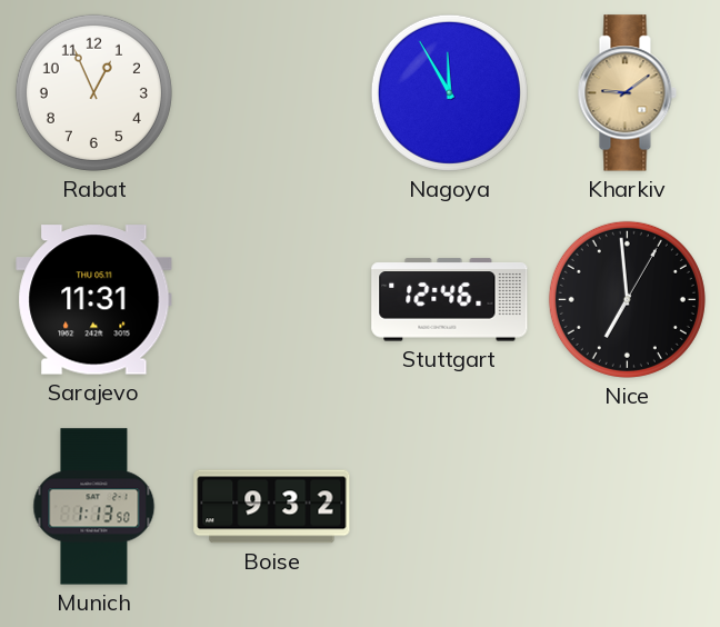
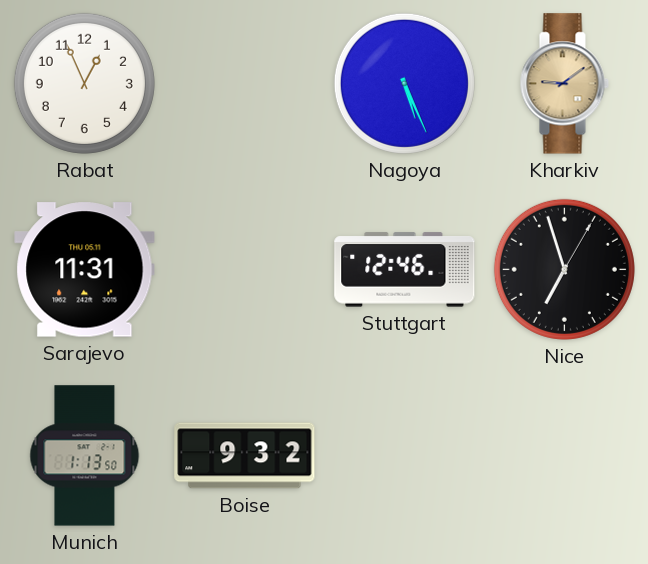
Nagoya: 11:55 -> 5:26 (404, 83)
Nice: 6:59 -> 6:57 (564, 269)
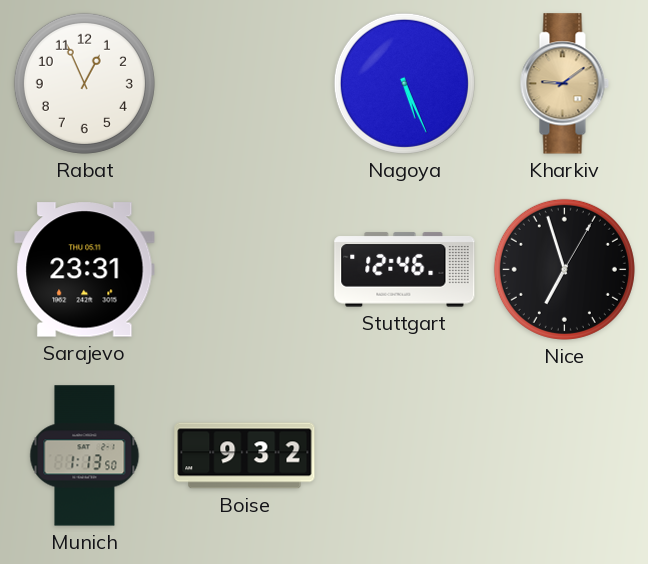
Sarajevo: 11:31 -> 23:31 (85, 270)
